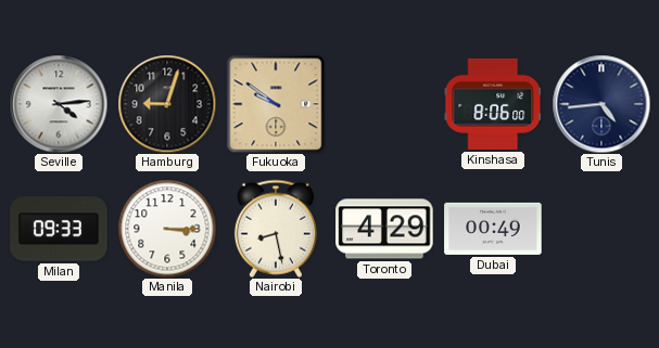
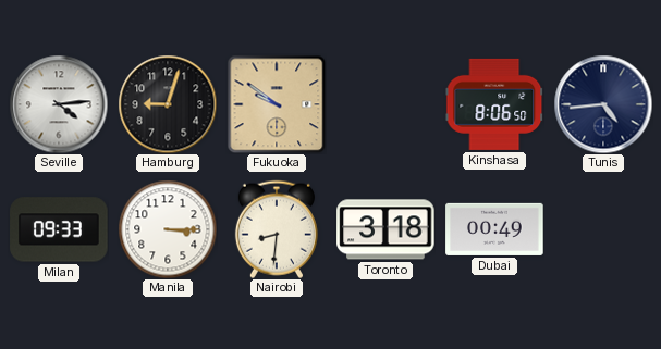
Kinshasa: 8:06:00 -> 8:06:50 (494, 104)
Nairobi: 8:28 -> 8:31 (277, 229)
Toronto: 4:29 -> 3:18 (385, 229)
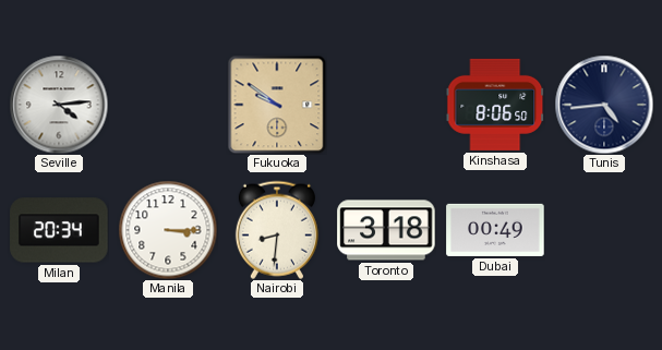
Hamburg: 9:03 -> none (168, 104)
Milan: 09:33 -> 20:34 (59, 230)
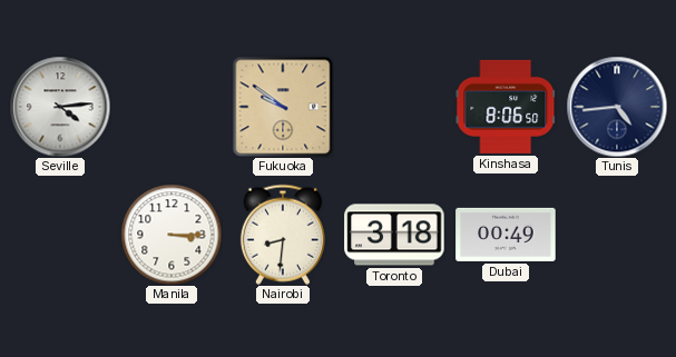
Milan: 20:34 -> none (59, 230)
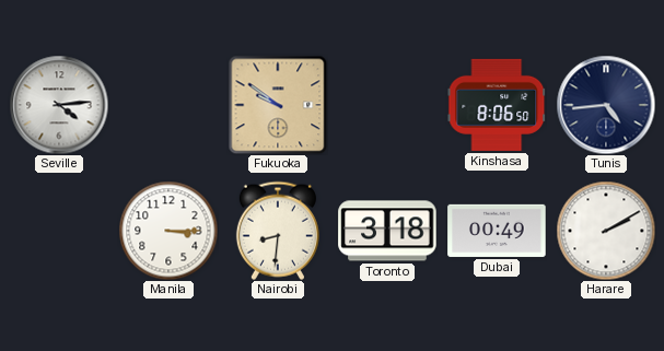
Harare: none -> 2:10 (606, 231)
